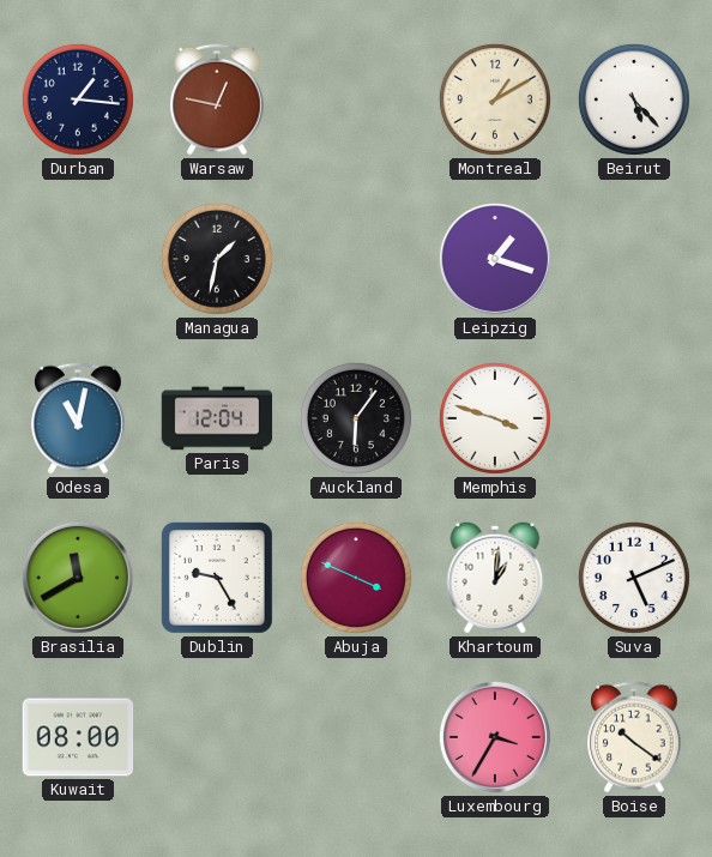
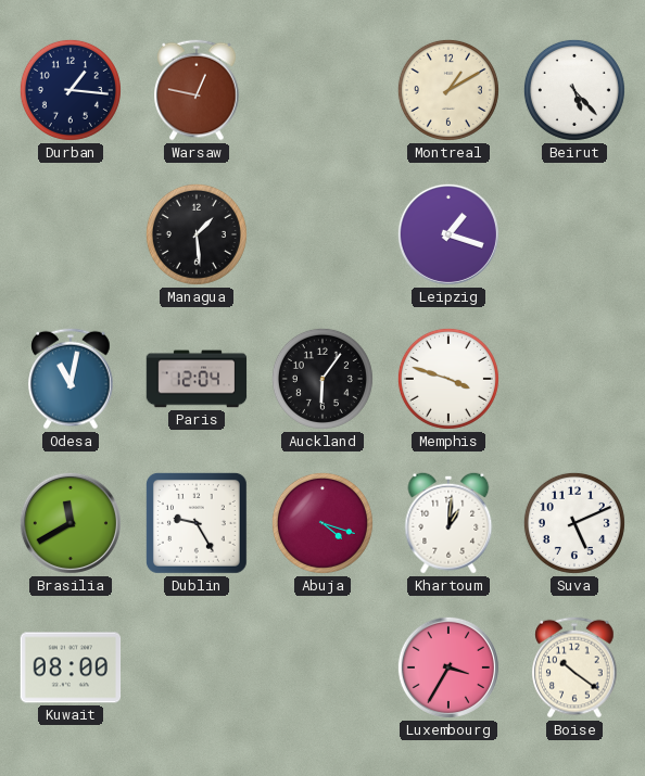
Managua: 1:32 -> 1:29 (197, 234)
Abuja: 3:49 -> 4:18 (322, 523)
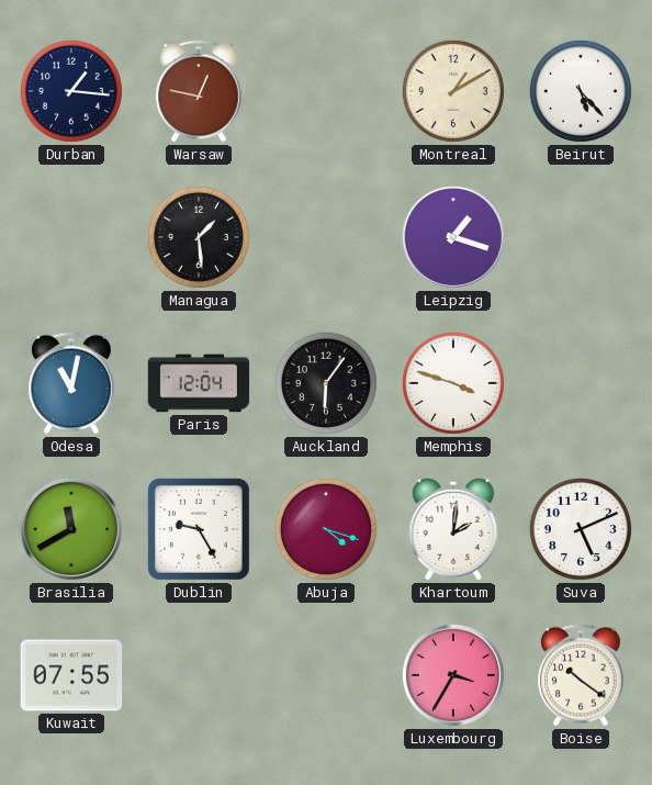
Khartoum: 1:01 -> 2:01 (453, 529)
Kuwait: 08:00 -> 07:55 (71, 675)
